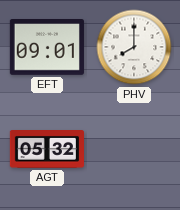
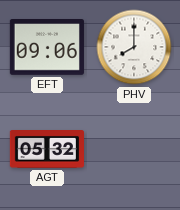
EFT: 09:01 -> 09:06 (47, 48)
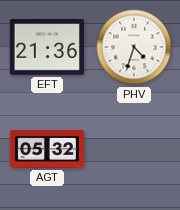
EFT: 09:06 -> 21:36 (47, 48)
PHV: 8:00 -> 4:33 (134, 47)
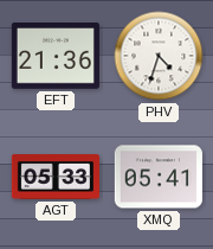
AGT: 05:32 -> 05:33 (54, 178)
XMQ: none -> 05:41 (159, 177)
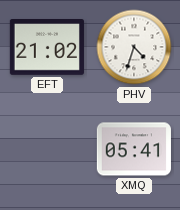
EFT: 21:36 -> 21:02 (47, 48)
AGT: 05:33 -> none (54, 178)
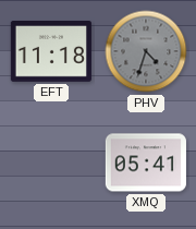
EFT: 21:02 -> 11:18 (51, 52)
PHV dial: white -> grey (146, 51)
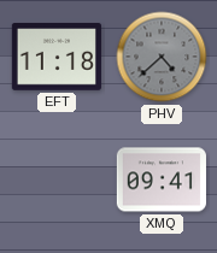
PHV: 4:33 -> 4:38 (162, 57)
XMQ: 05:41 -> 09:41 (162, 180)
